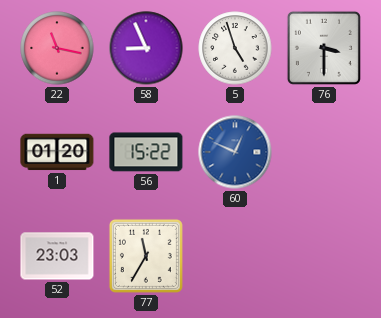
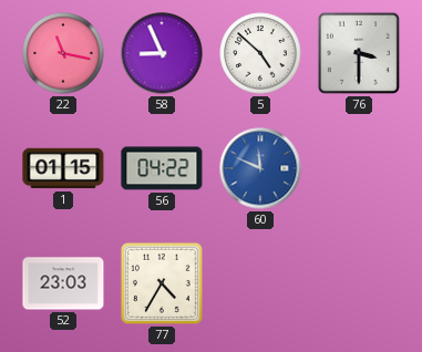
5: 4:57 -> 4:52 (260, 53)
1: 01:20 -> 01:15 (63, 168)
56: 15:22 -> 04:22 (162, 168)
60: 12:49 -> 11:49 (260, 168)
77: 11:35 -> 4:35 (162, 283)
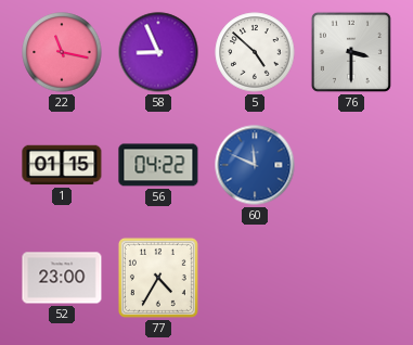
52: 23:03 -> 23:00 (62, 278)
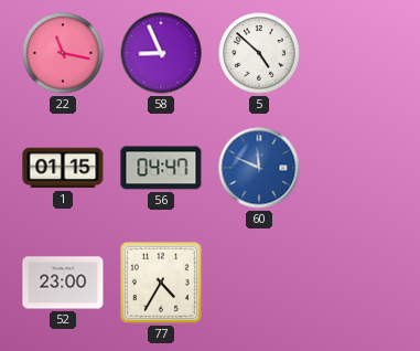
76: 3:30 -> none (351, 52)
56: 04:22 -> 04:47 (161, 168)
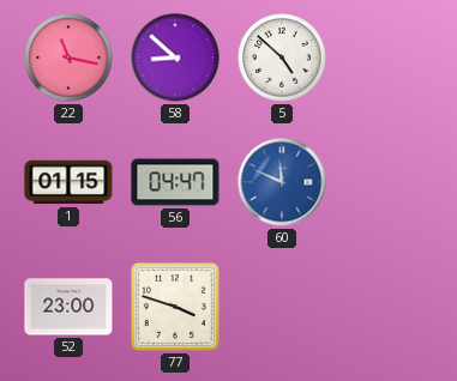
58: 8:56 -> 8:52 (175, 58)
77: 4:35 -> 3:48 (175, 307)
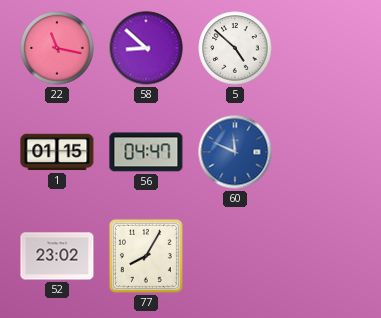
52: 23:00 -> 23:02 (57, 256)
77: 3:48 -> 8:05 (146, 256)
